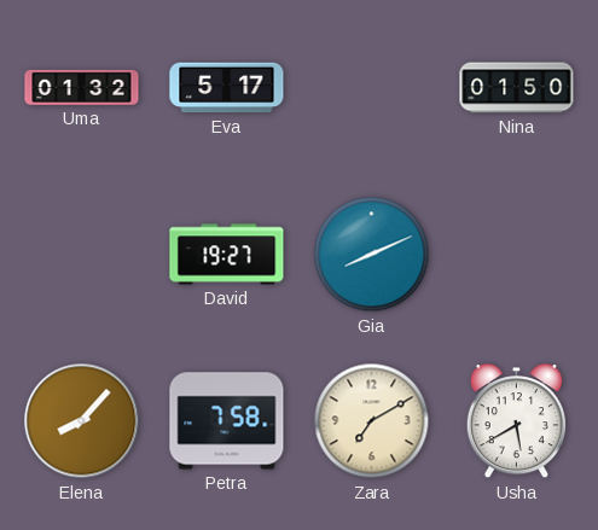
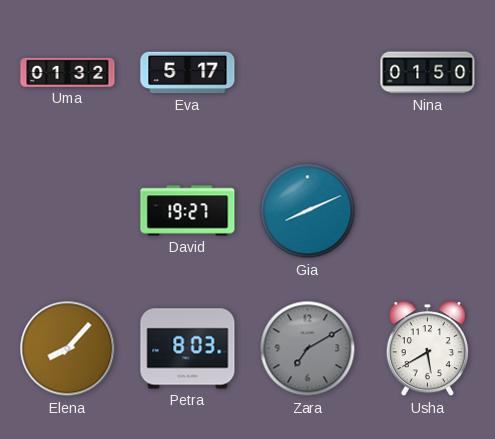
Petra: 7:58 -> 8:03 (188, 349)
Zara dial: cream -> grey (308, 349)
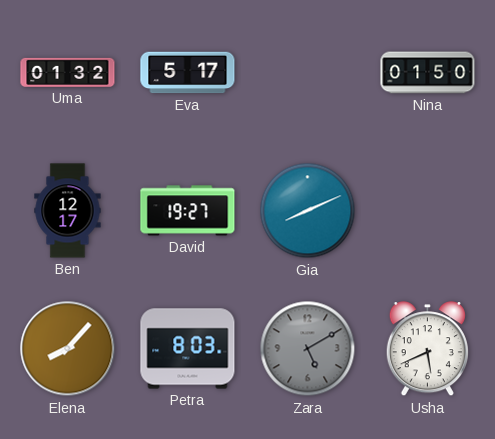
Ben: none -> 12:17 (68, 211)
Zara: 7:10 -> 5:10 (308, 349)
Usha: 5:40 -> 5:41 (427, 349)
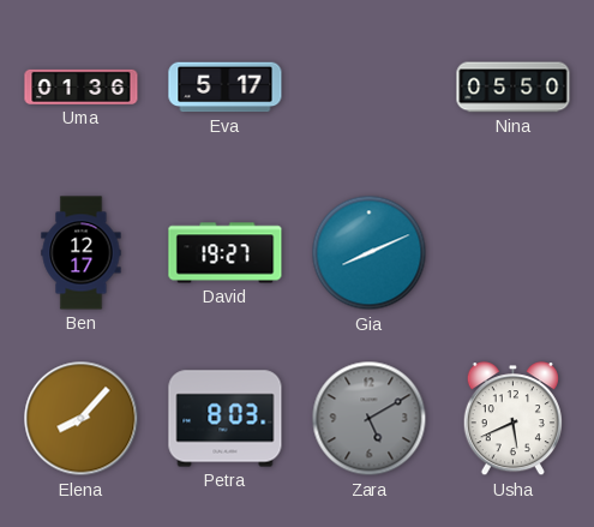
Uma: 01:32 -> 01:36 (82, 86)
Nina: 01:50 -> 05:50 (514, 88)
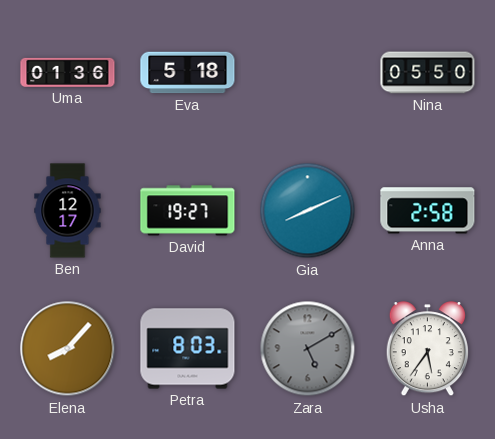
Eva: 5:17 -> 5:18 (188, 73)
Anna: none -> 2:58 (428, 211)
Usha: 5:41 -> 5:36 (427, 349)
